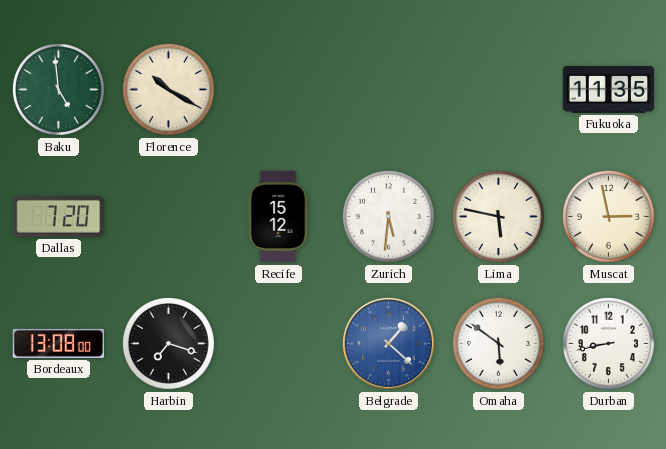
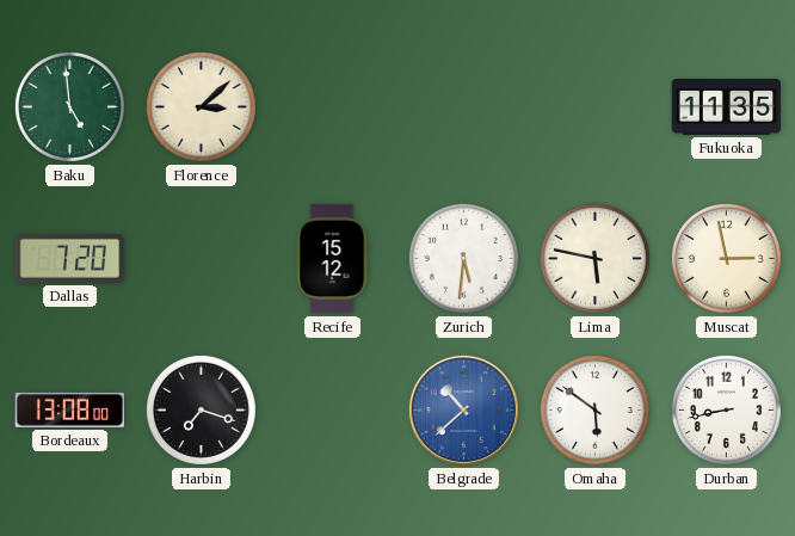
Florence: 10:20 -> 3:08 (201, 106)
Belgrade: 1:22 -> 10:38 (463, 409)
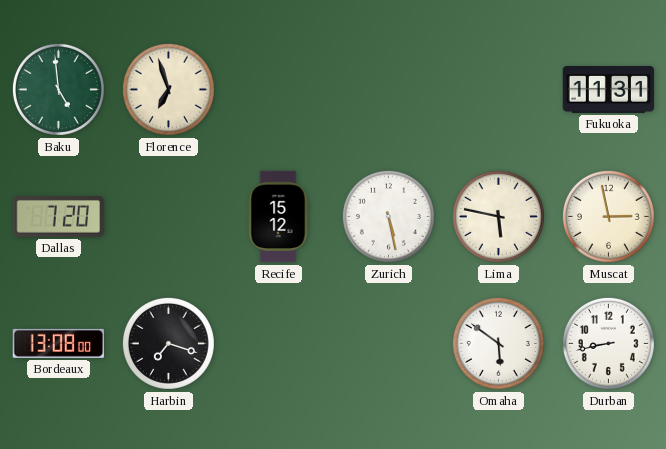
Florence: 3:08 -> 6:57 (168, 89)
Fukuoka: 11:35 -> 11:31 (609, 89)
Zurich: 5:31 -> 5:28 (388, 216)
Belgrade: 10:38 -> none (463, 409)
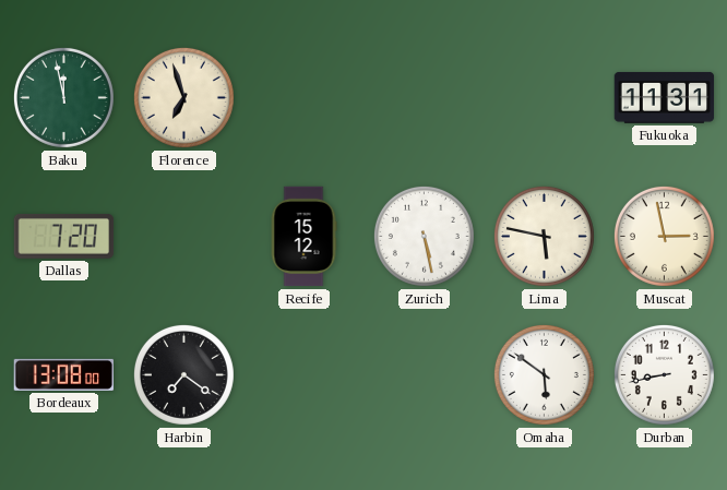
Baku: 4:59 -> 11:58 (63, 97)
Harbin: 7:18 -> 7:21 (183, 374)
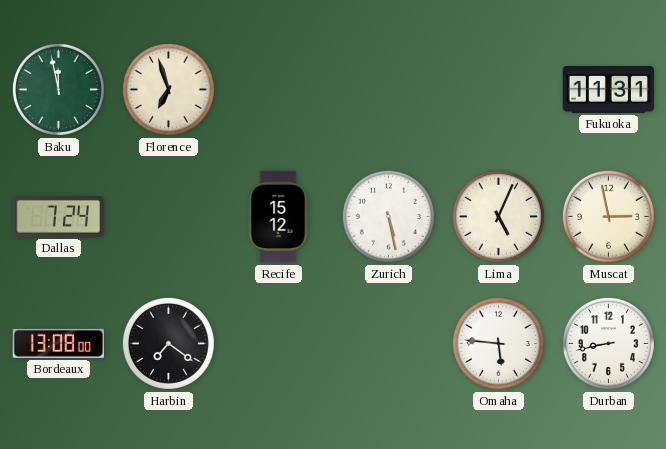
Dallas: 7:20 -> 7:24 (59, 216)
Lima: 5:47 -> 5:04 (498, 216)
Omaha: 5:51 -> 5:46 (498, 343)
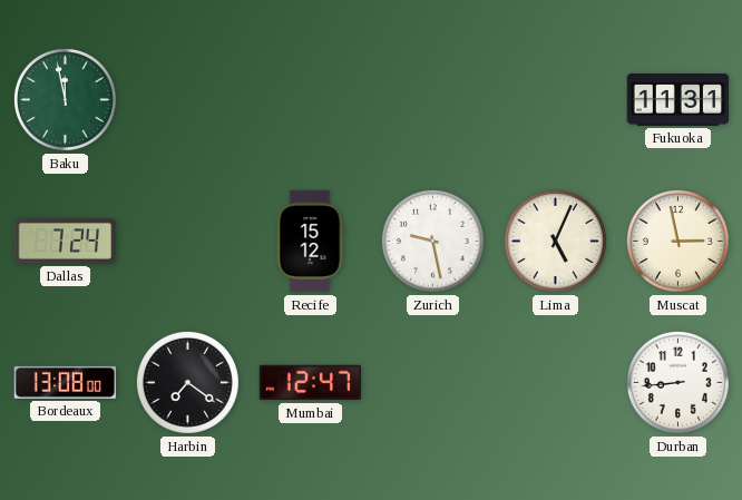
Florence: 6:57 -> none (168, 89)
Zurich: 5:28 -> 9:28 (432, 241)
Mumbai: none -> 12:47 (311, 383)
Omaha: 5:46 -> none (498, 343)
Durban: 8:43 -> 8:44 (677, 382)
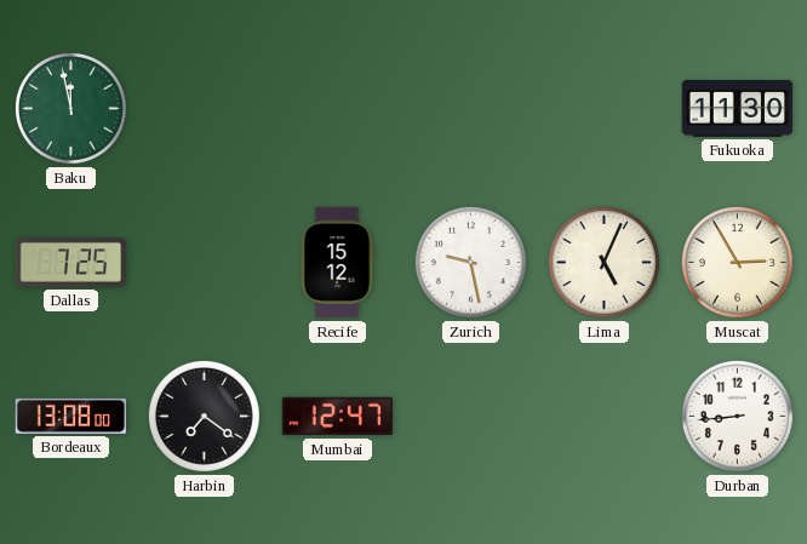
Fukuoka: 11:31 -> 11:30 (738, 108)
Dallas: 7:24 -> 7:25 (71, 262)
Muscat: 2:58 -> 2:55 (737, 262)
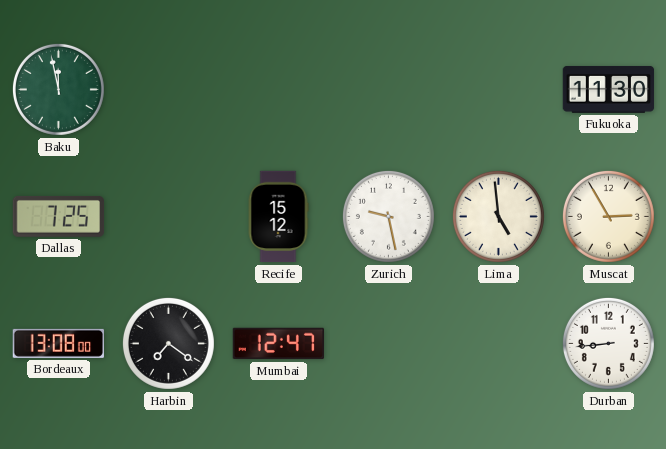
Lima: 5:04 -> 4:59 (498, 216)
